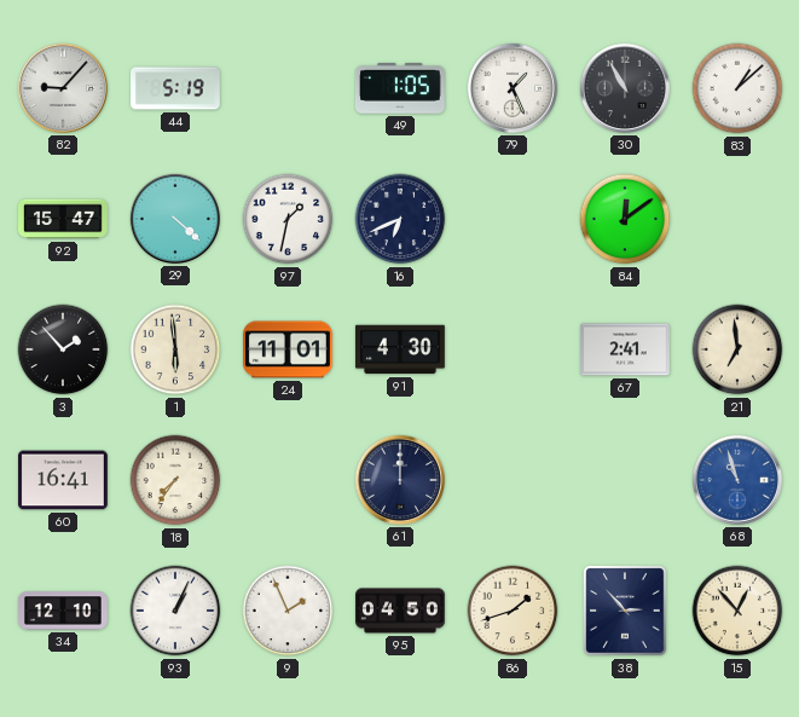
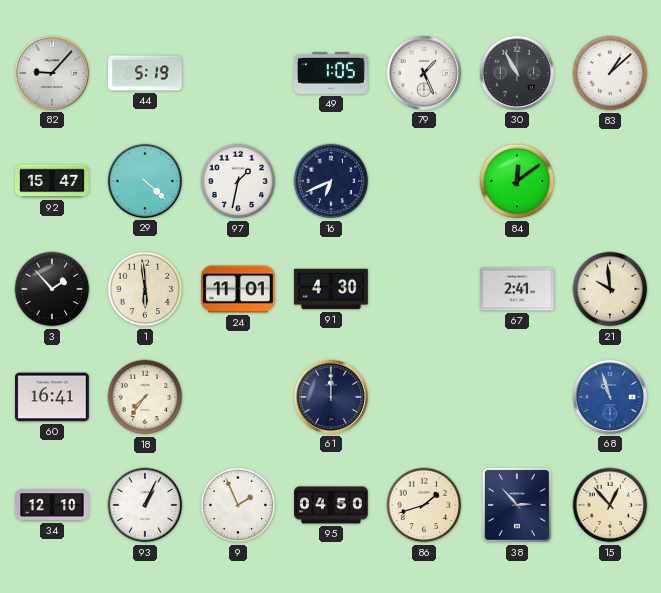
21: 6:59 -> 9:59 (610, 289)
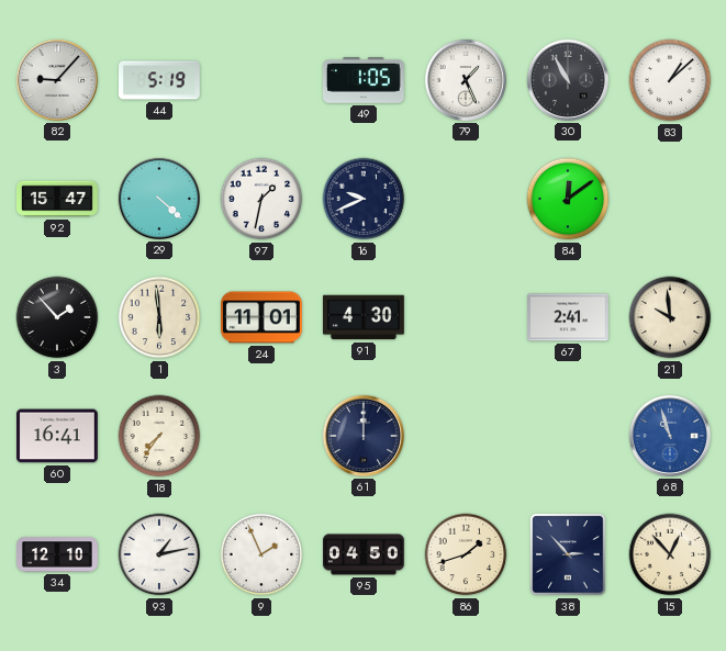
16: 6:41 -> 9:41 (364, 199)
93: 1:04 -> 1:13 (159, 554)
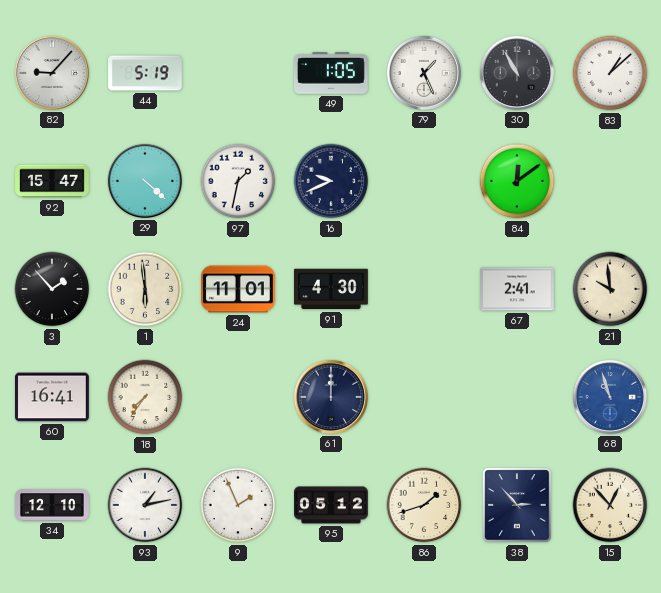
95: 04:50 -> 05:12 (332, 505)
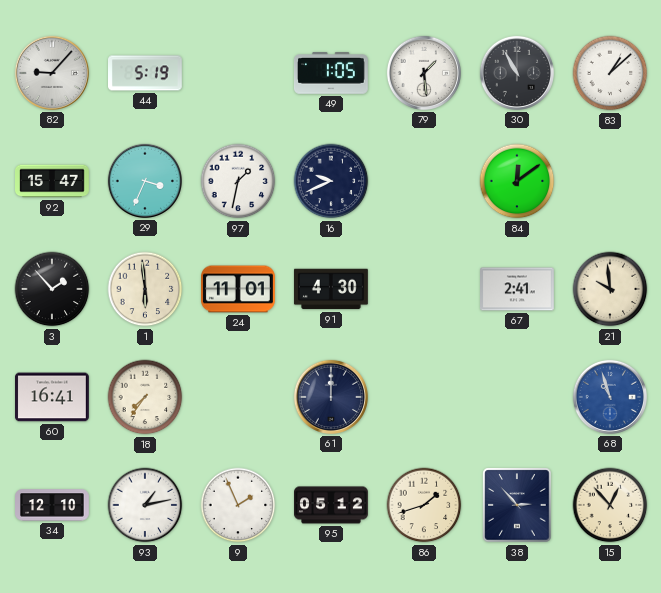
79: 1:26 -> 1:29 (424, 73)
29: 4:22 -> 3:34 (145, 181)
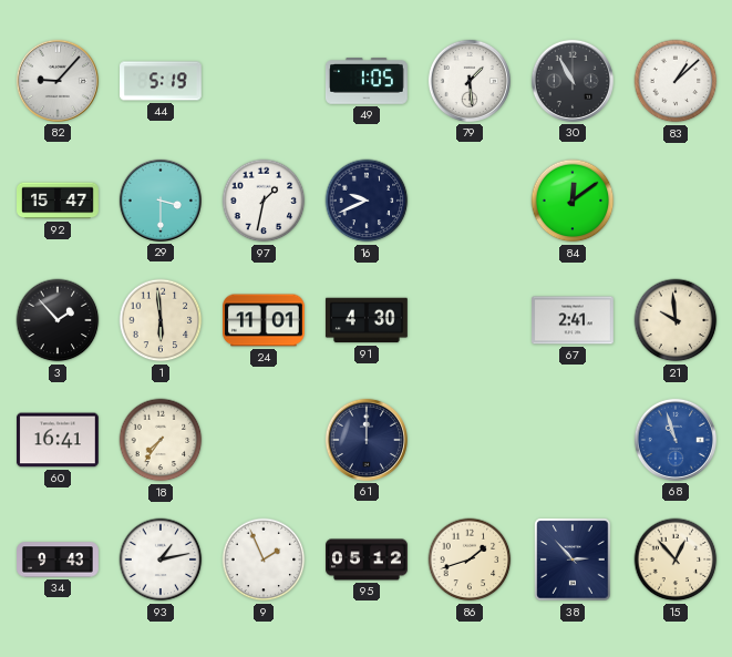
29: 3:34 -> 3:30 (161, 201)
34: 12:10 -> 9:43 (59, 560)
